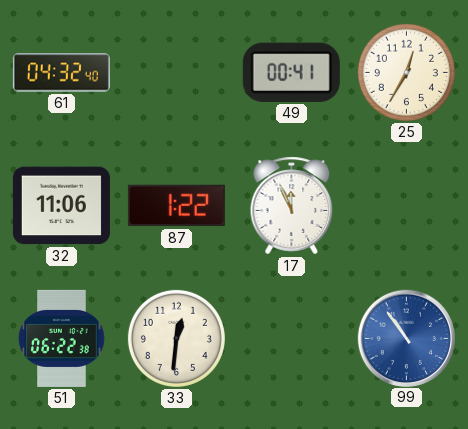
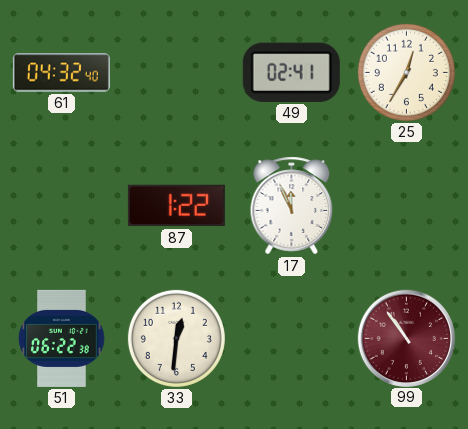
49: 00:41 -> 02:41 (291, 72)
32: 11:06 -> none (61, 206)
99 dial: blue -> burgundy (406, 338)
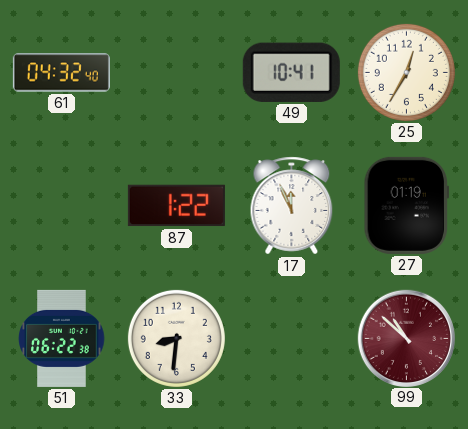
49: 02:41 -> 10:41 (291, 72)
27: none -> 01:19 (406, 205)
33: 12:31 -> 8:31 (176, 338)
99: 10:54 -> 10:52 (406, 338)
